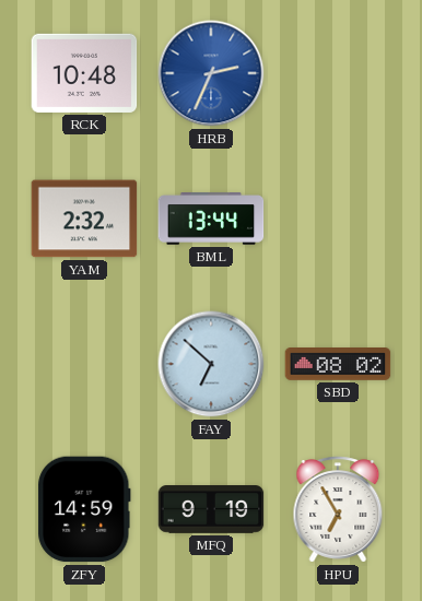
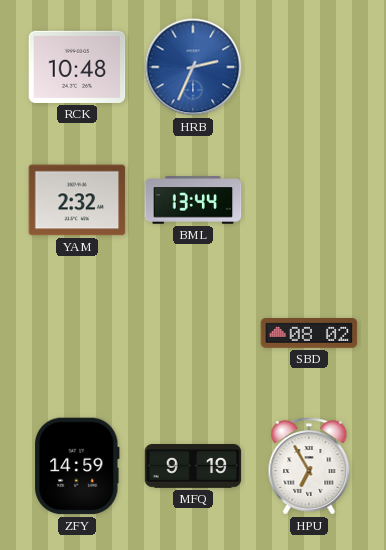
FAY: 6:52 -> none (211, 364)
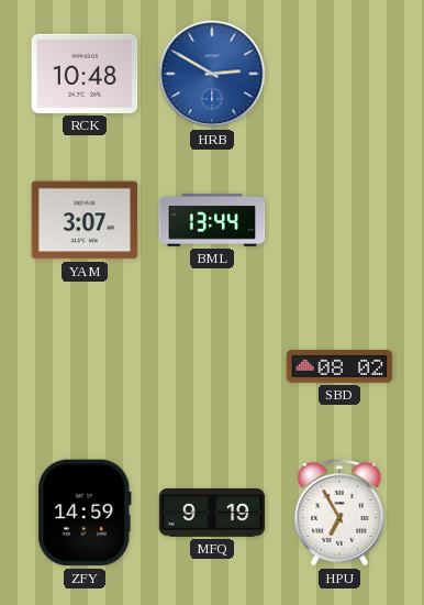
HRB: 2:34 -> 2:50 (212, 74)
YAM: 2:32 -> 3:07 (85, 220)
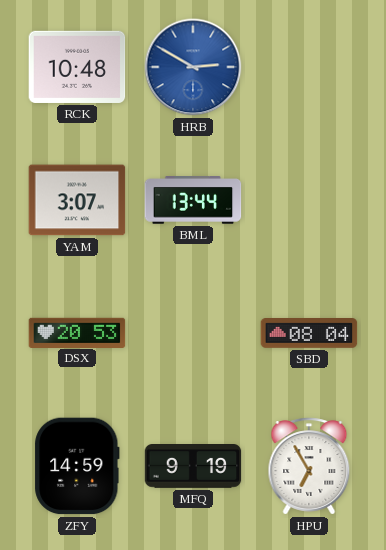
DSX: none -> 20:53 (77, 332)
SBD: 08:02 -> 08:04 (309, 334)
